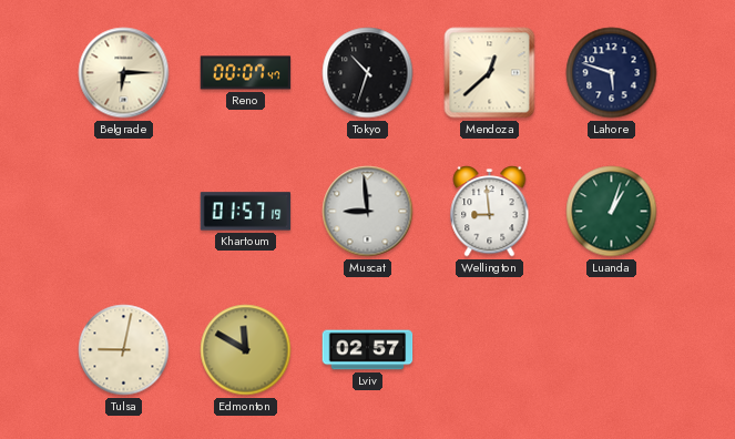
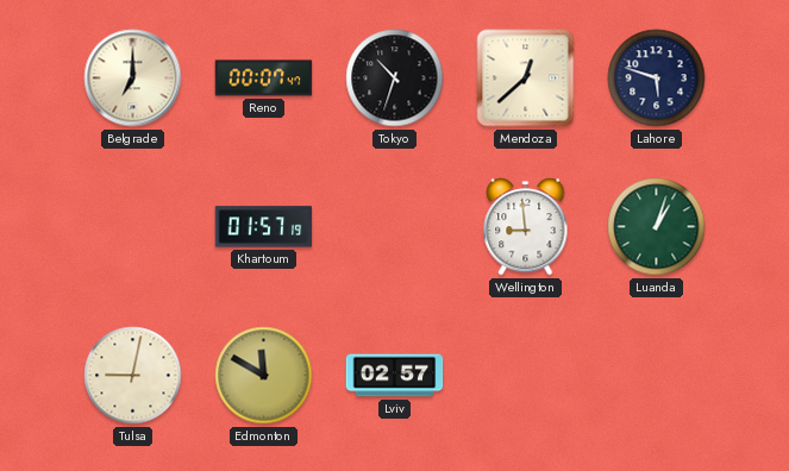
Belgrade: 6:15 -> 7:00 (133, 78)
Muscat: 8:59 -> none (368, 212)
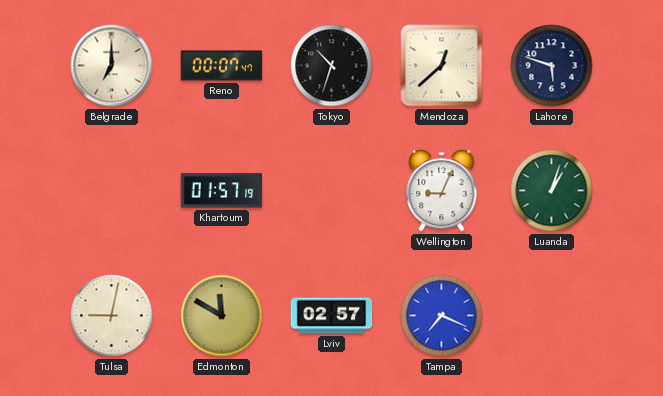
Wellington: 8:59 -> 9:04 (442, 191)
Tampa: none -> 7:19 (442, 316)
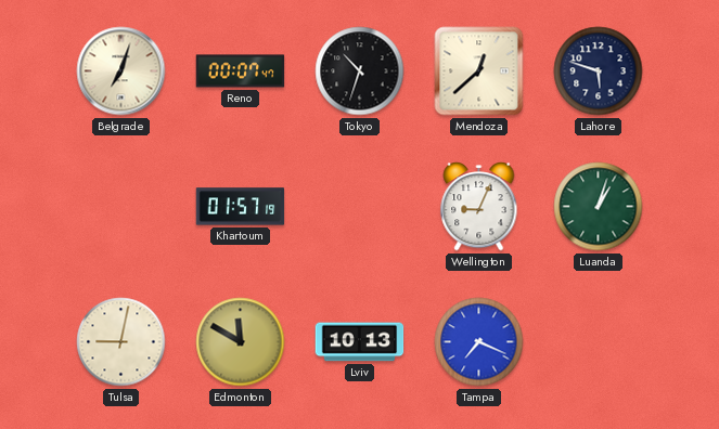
Belgrade: 7:00 -> 7:03 (121, 71)
Lviv: 02:57 -> 10:13 (360, 342)
